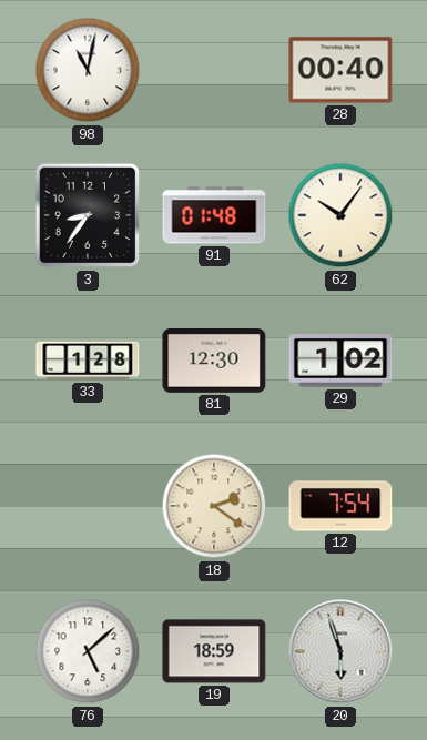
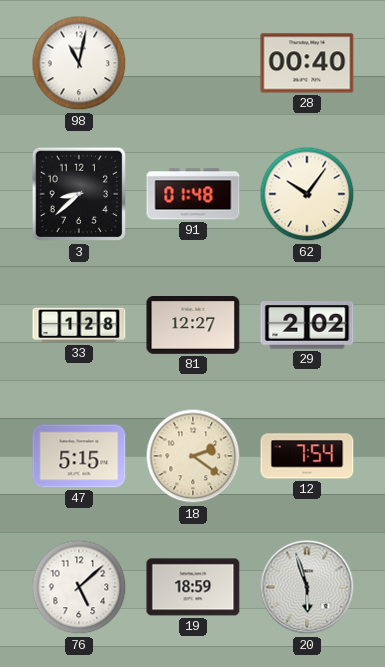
3: 8:36 -> 8:38 (79, 194)
81: 12:30 -> 12:27 (193, 326)
29: 1:02 -> 2:02 (307, 325)
47: none -> 5:15 (79, 456)
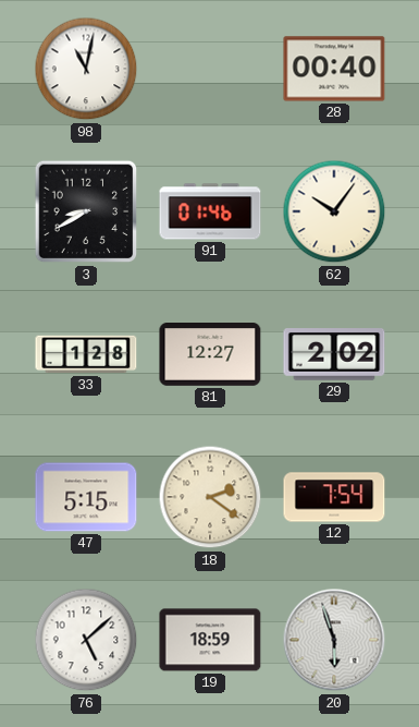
3: 8:38 -> 8:40 (86, 211)
91: 01:48 -> 01:46 (210, 211)
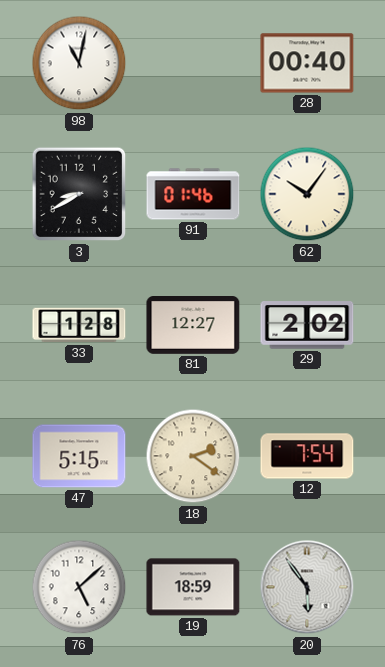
20: 5:57 -> 5:54 (307, 587)
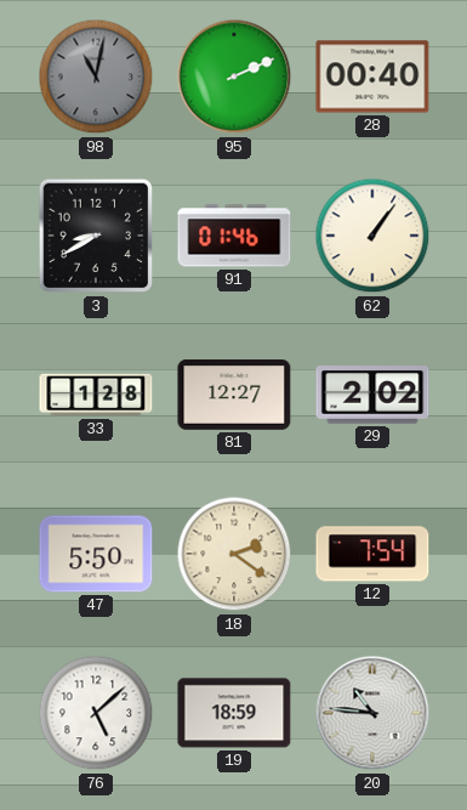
98 dial: white -> grey (96, 77)
95: none -> 2:11 (234, 77)
62: 10:06 -> 1:06 (372, 236)
47: 5:15 -> 5:50 (96, 554)
20: 5:54 -> 10:46 (372, 713)
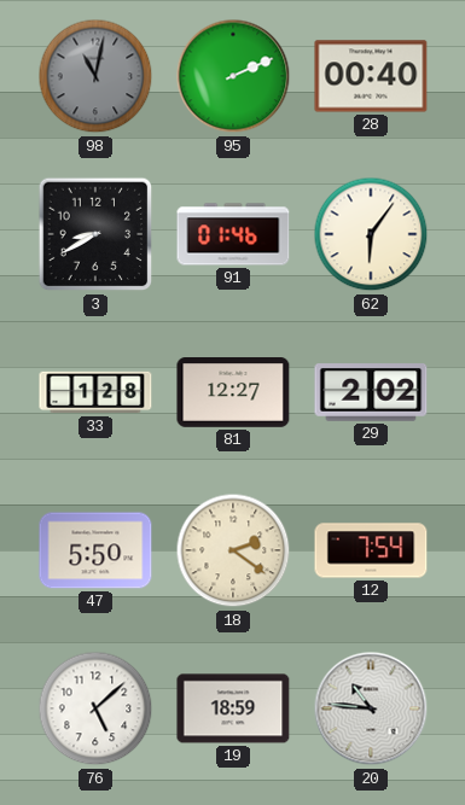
62: 1:06 -> 6:06 (371, 234)
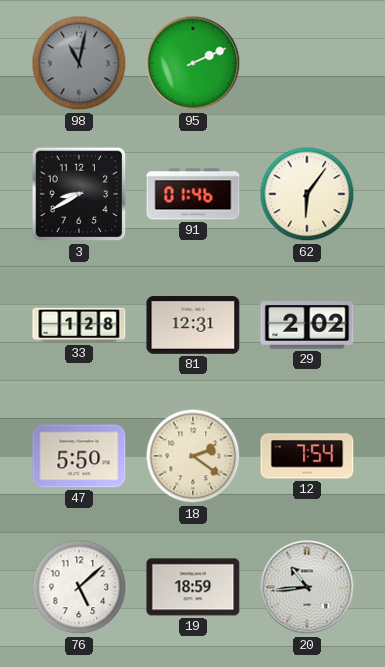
28: 00:40 -> none (371, 76)
81: 12:27 -> 12:31 (193, 326)
20: 10:46 -> 10:44 (307, 587)
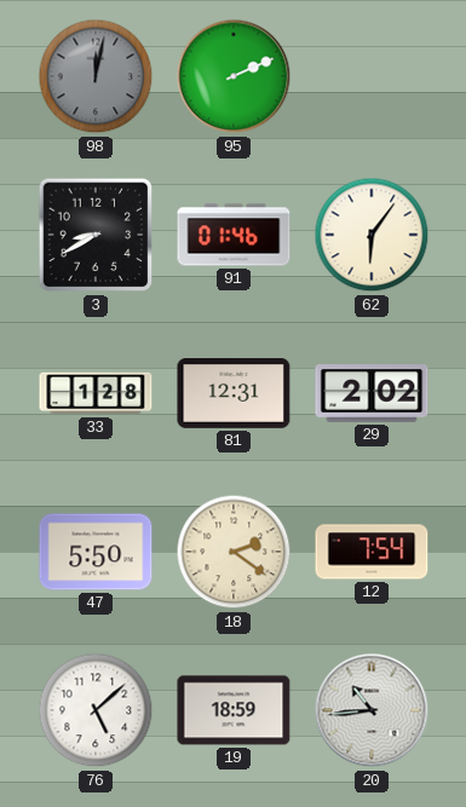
98: 11:02 -> 12:02 (96, 76)
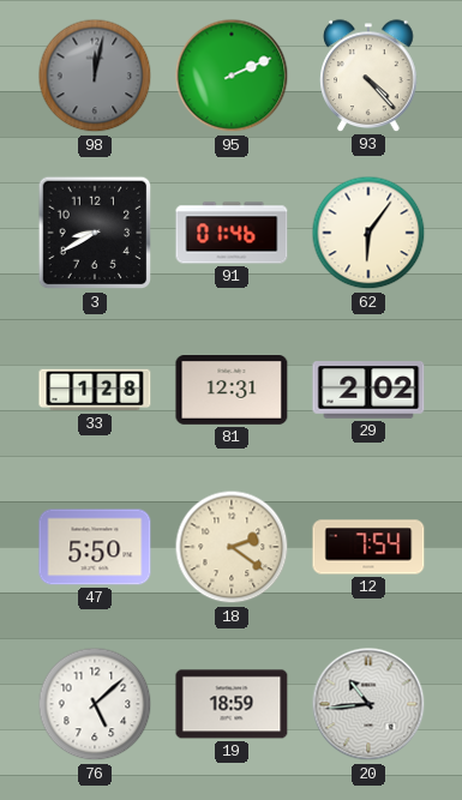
93: none -> 4:23 (368, 76)
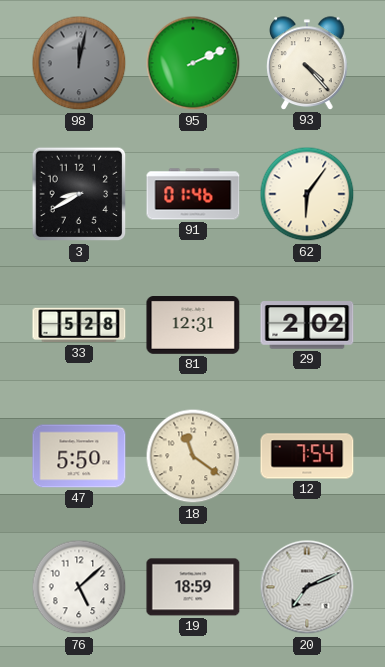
33: 1:28 -> 5:28 (79, 325)
18: 2:21 -> 11:21 (193, 456)
20: 10:44 -> 7:11 (307, 587)
